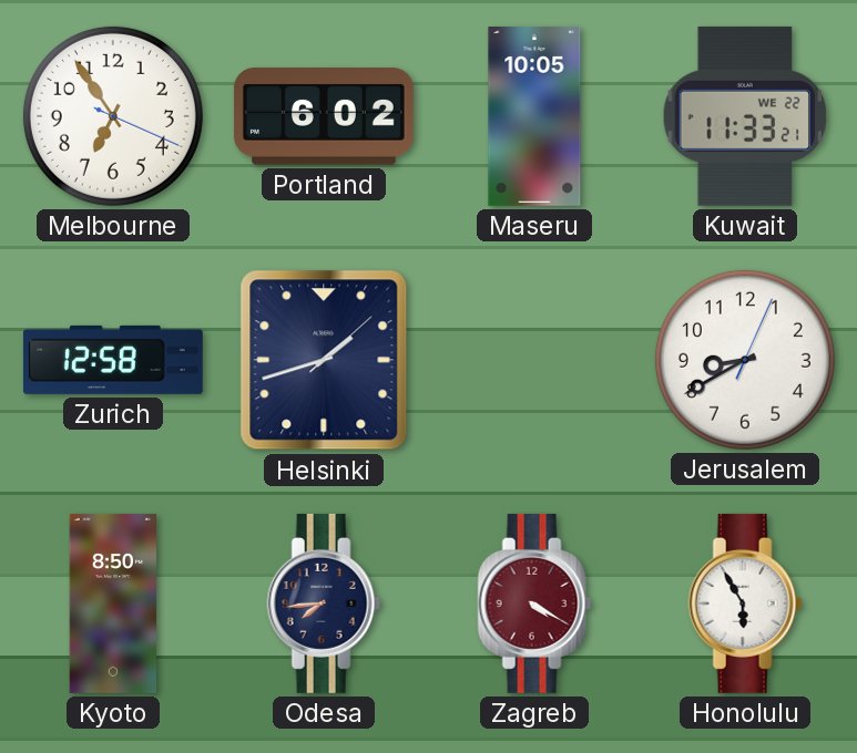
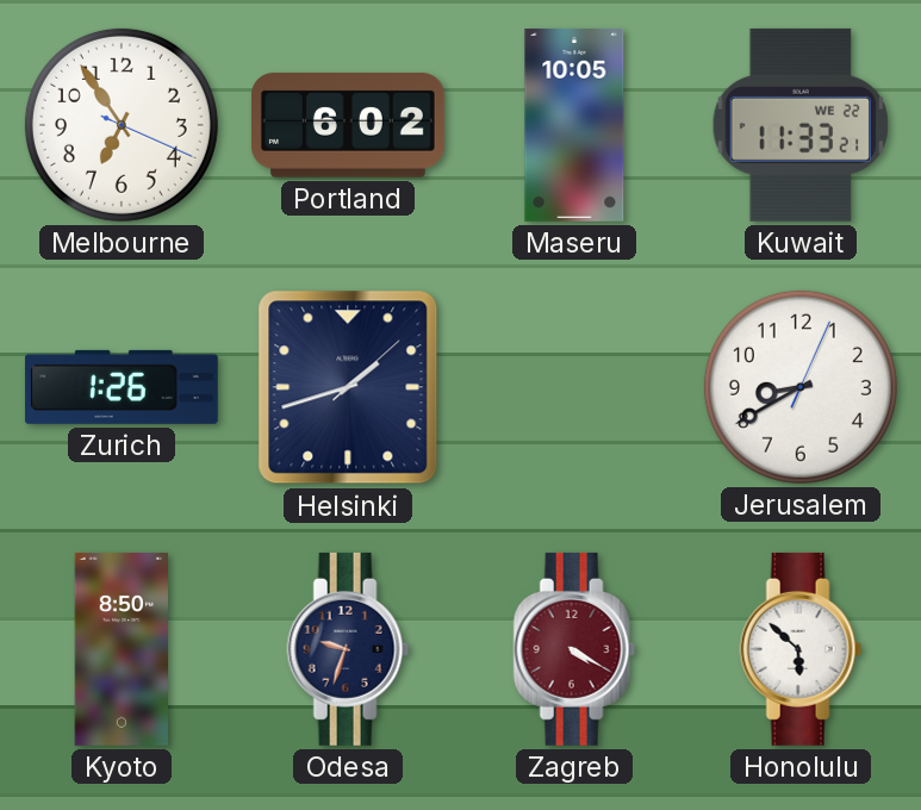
Zurich: 12:58 -> 1:26 (122, 387)
Odesa: 7:44 -> 9:33 (348, 649)
Honolulu: 5:55 -> 5:52 (801, 649)
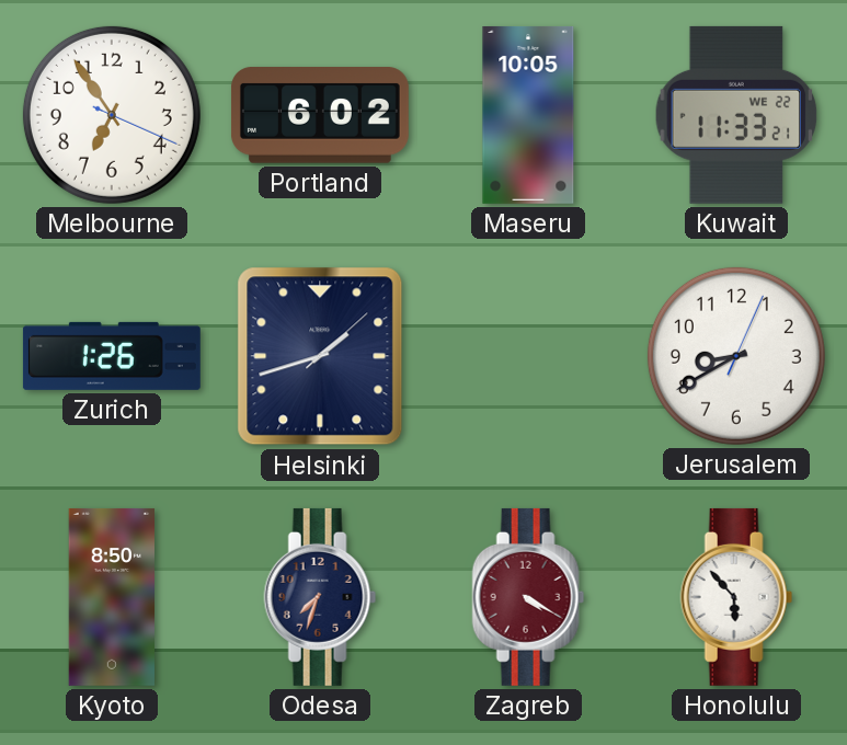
Odesa: 9:33 -> 7:33 (320, 597)
Honolulu: 5:52 -> 5:53 (736, 597)
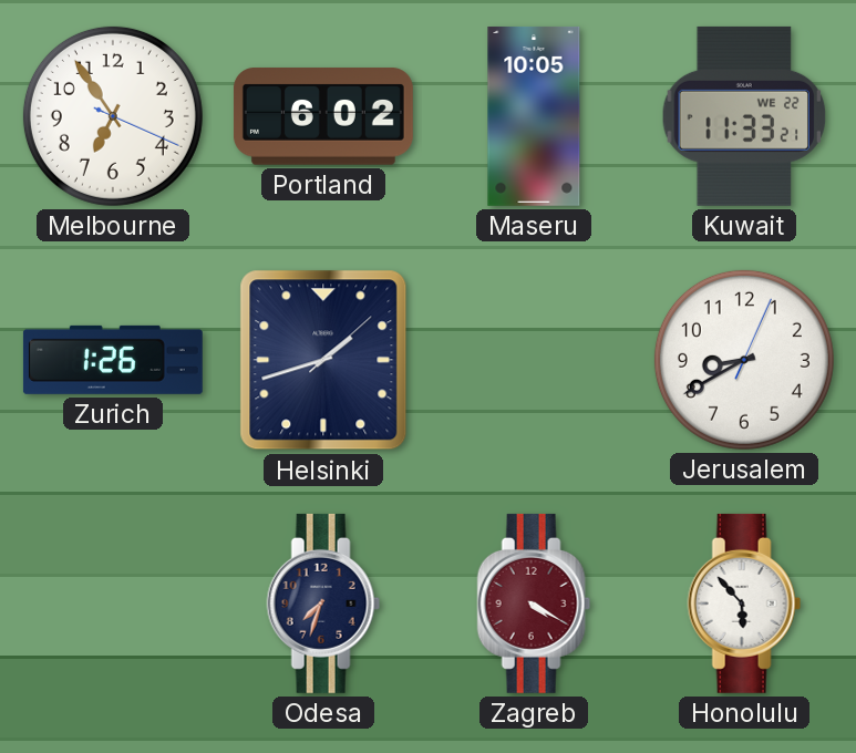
Kyoto: 8:50 -> none (112, 597)
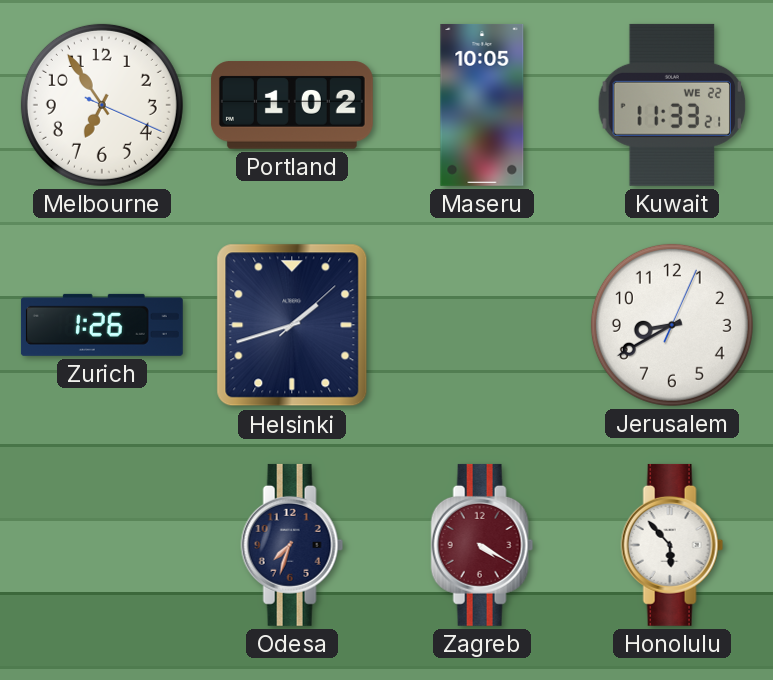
Portland: 6:02 -> 1:02 (292, 105)
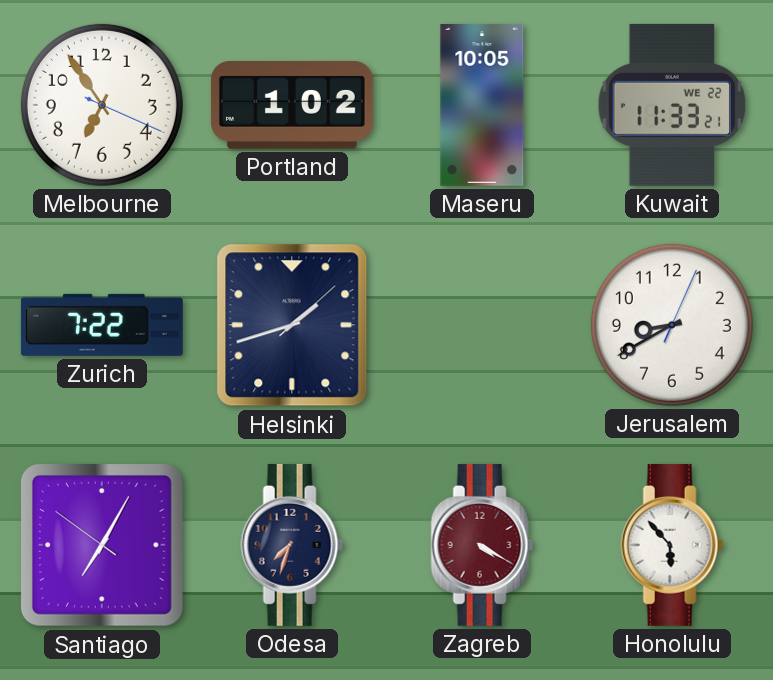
Zurich: 1:26 -> 7:22 (102, 325)
Santiago: none -> 7:04 (102, 545)
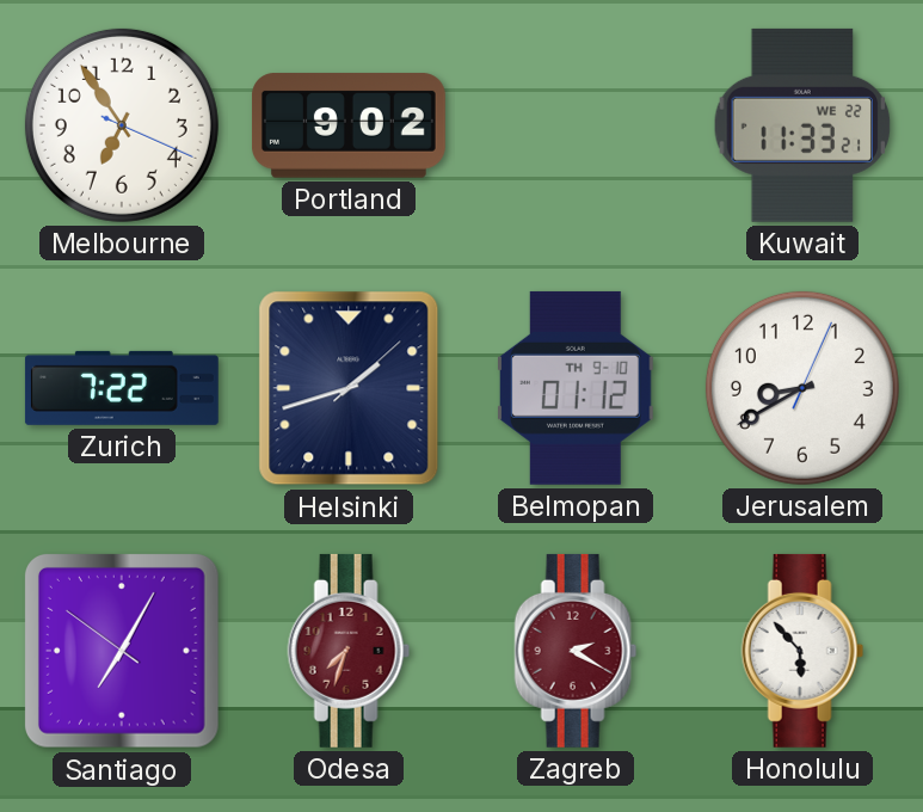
Portland: 1:02 -> 9:02 (349, 125)
Maseru: 10:05 -> none (482, 105)
Belmopan: none -> 01:12 (576, 388)
Odesa dial: navy -> burgundy (349, 651)
Zagreb: 4:20 -> 2:20 (576, 651)
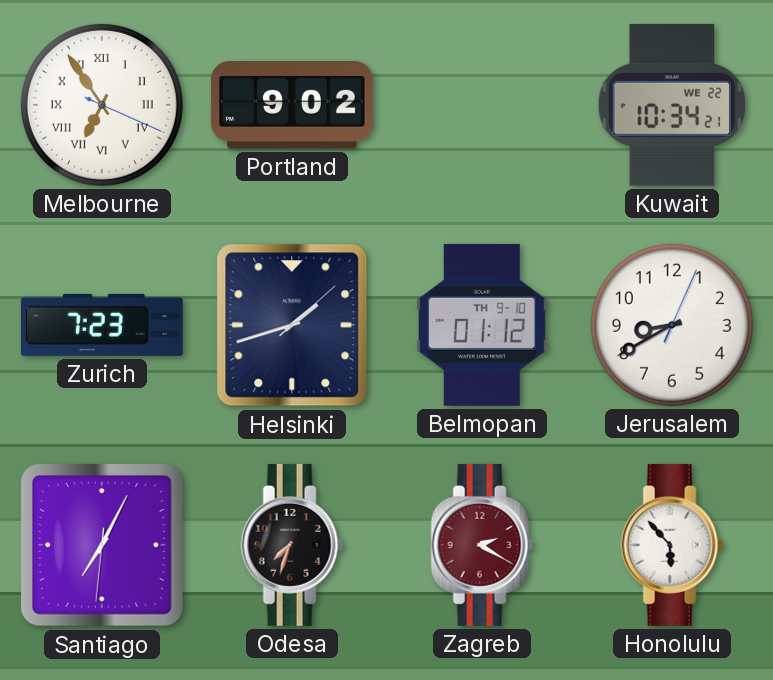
Melbourne numerals: Arabic -> Roman (102, 105)
Kuwait: 11:33 -> 10:34 (672, 105)
Zurich: 7:22 -> 7:23 (102, 325)
Santiago: 7:04:51 -> 7:04:31 (102, 545)
Odesa dial: burgundy -> black (292, 545)
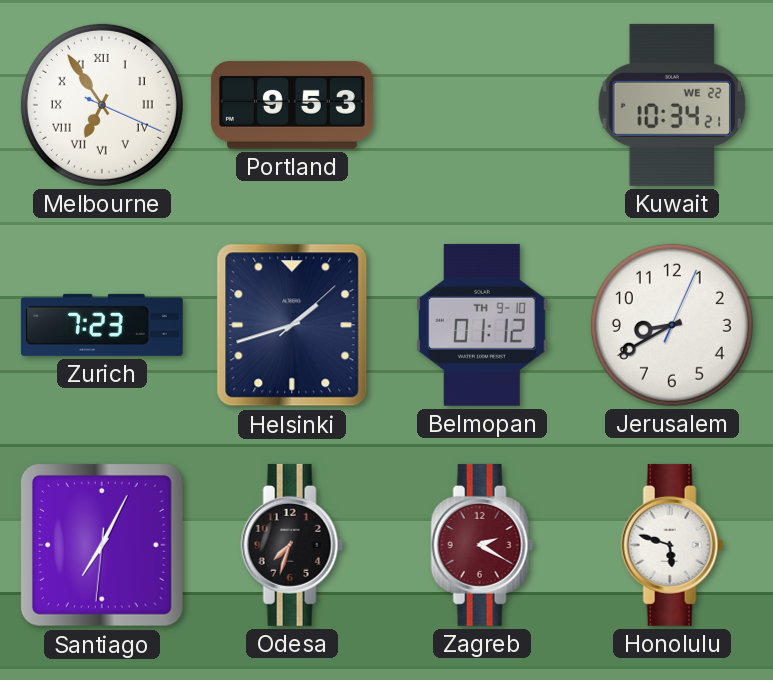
Portland: 9:02 -> 9:53 (292, 105)
Honolulu: 5:53 -> 5:48 (672, 545)
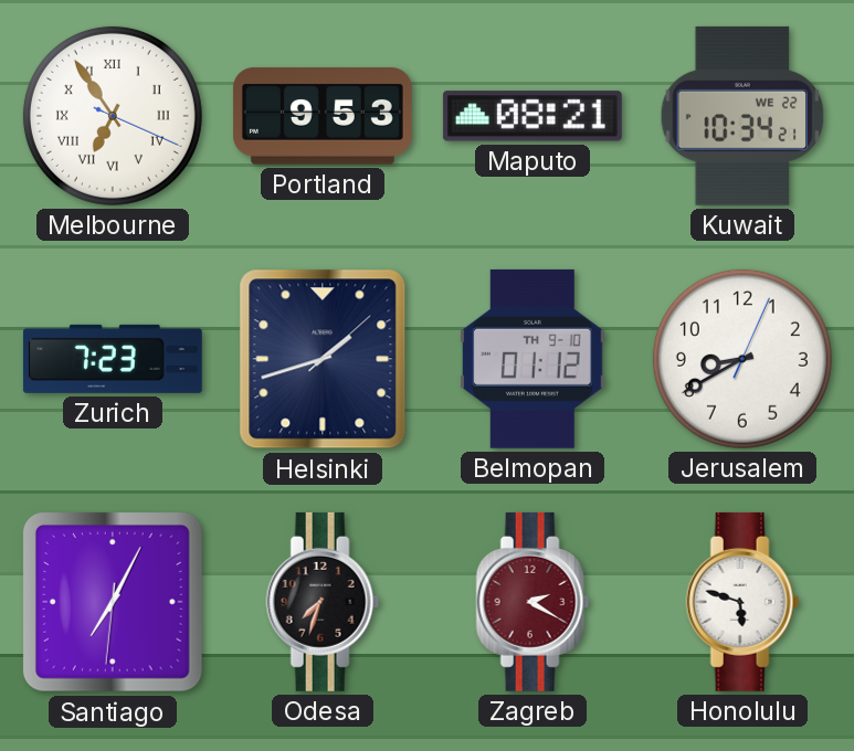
Maputo: none -> 08:21 (533, 116)
